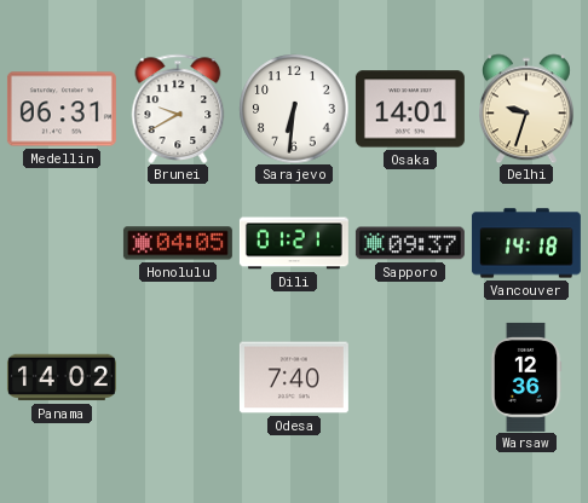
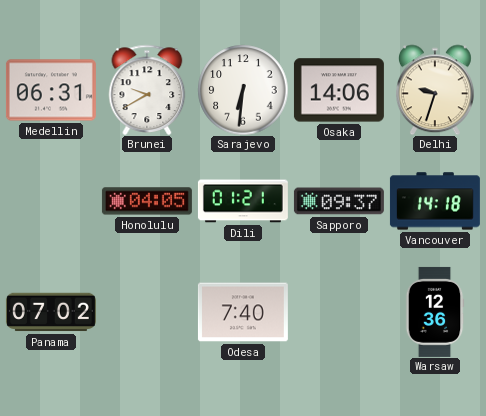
Osaka: 14:01 -> 14:06 (339, 90)
Panama: 14:02 -> 07:02 (51, 312)
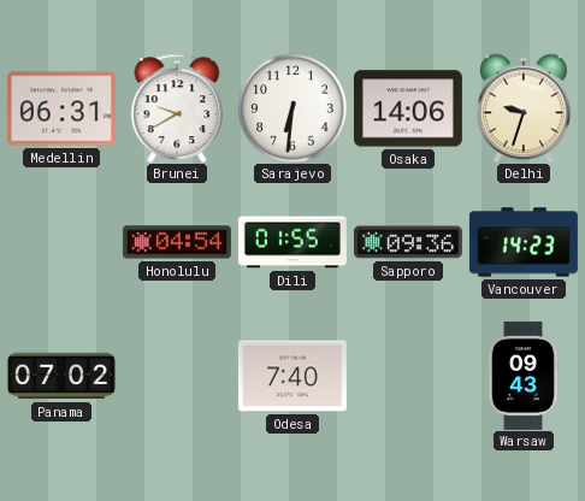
Honolulu: 04:05 -> 04:54 (177, 242)
Dili: 01:21 -> 01:55 (292, 242)
Sapporo: 09:37 -> 09:36 (408, 242)
Vancouver: 14:18 -> 14:23 (524, 242)
Warsaw: 12:36 -> 09:43 (524, 376)
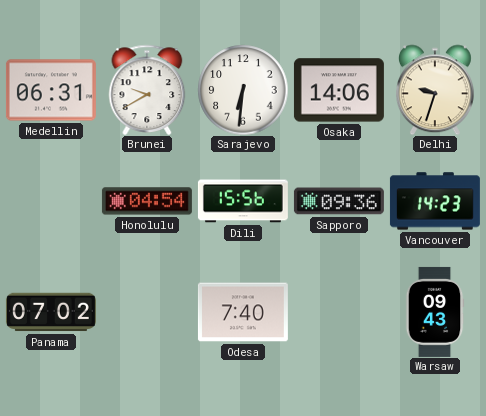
Dili: 01:55 -> 15:56 (243, 201)
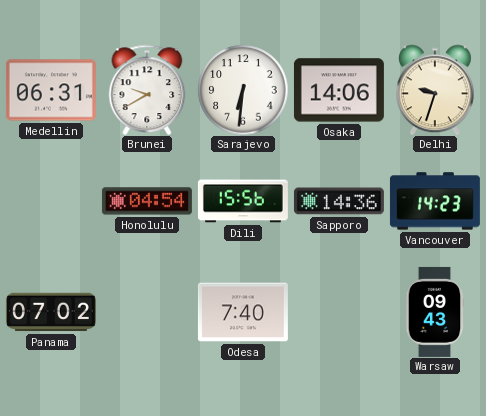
Sapporo: 09:36 -> 14:36 (339, 201)
